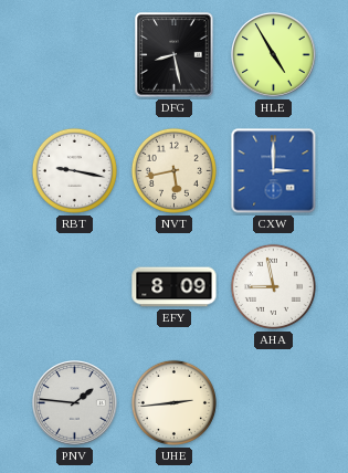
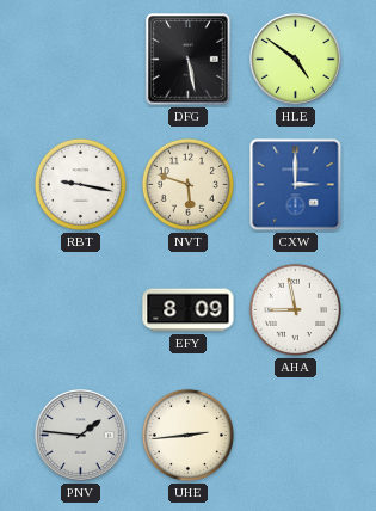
DFG: 8:28 -> 5:28 (189, 60)
HLE: 4:55 -> 4:51 (296, 60)
NVT: 5:43 -> 5:48 (187, 184)
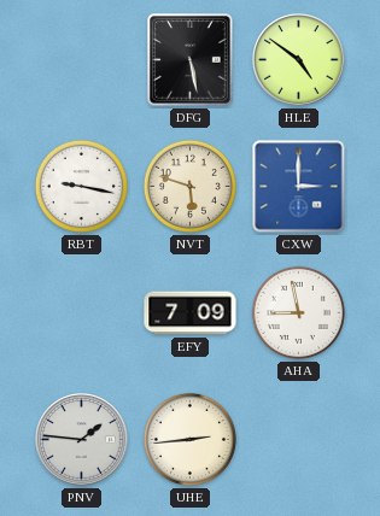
EFY: 8:09 -> 7:09 (191, 313)
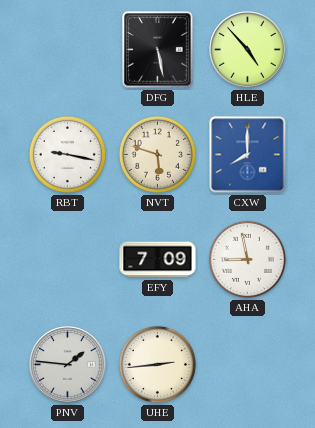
HLE: 4:51 -> 4:53 (248, 50)
CXW: 3:00 -> 8:00 (248, 155)
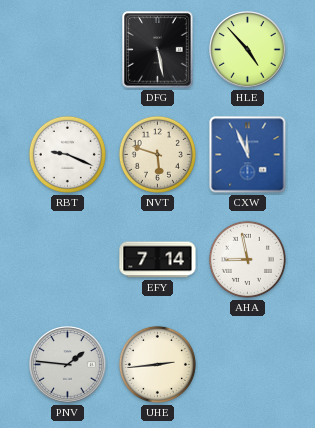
RBT: 9:17 -> 9:19 (67, 154)
CXW: 8:00 -> 11:56 (248, 155)
EFY: 7:09 -> 7:14 (158, 260)
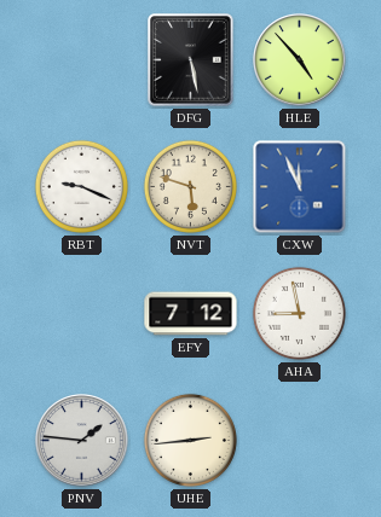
EFY: 7:14 -> 7:12 (191, 314)
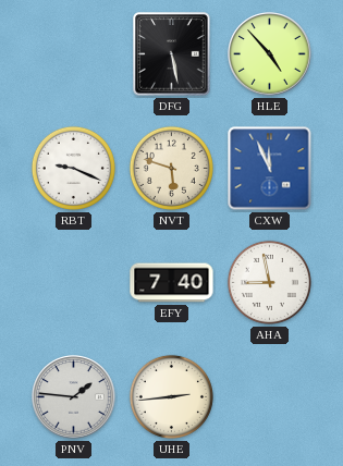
EFY: 7:12 -> 7:40 (172, 283)
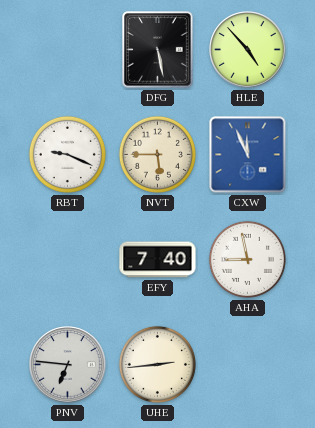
NVT: 5:48 -> 5:45 (157, 154)
PNV: 1:46 -> 6:46 (68, 365)
